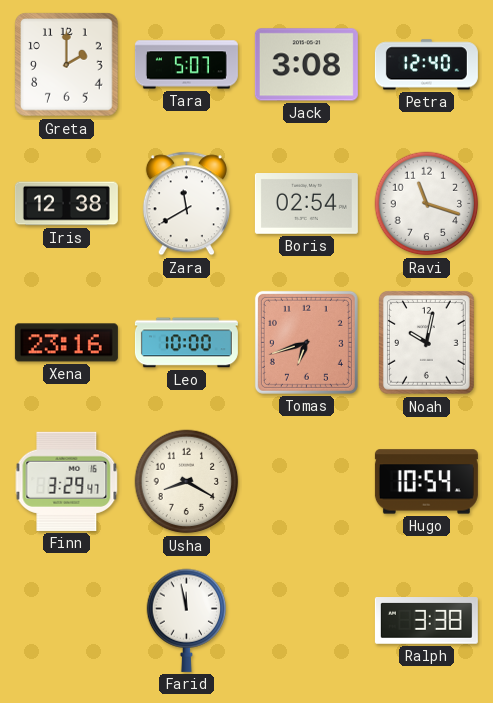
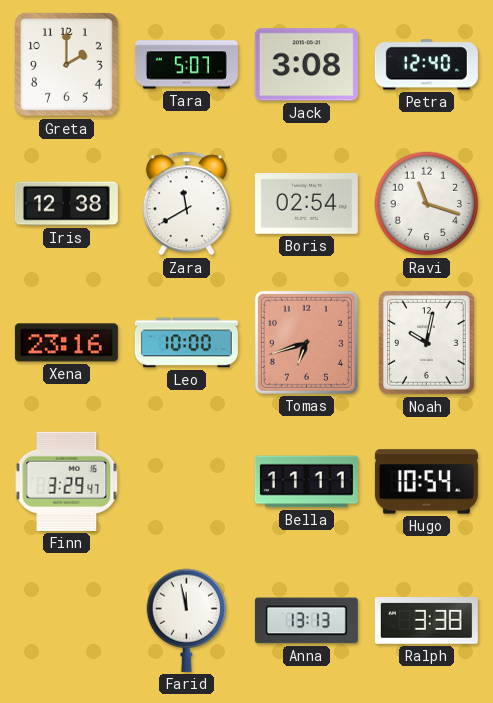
Usha: 8:20 -> none (187, 482)
Bella: none -> 11:11 (306, 482)
Anna: none -> 13:13 (306, 621)
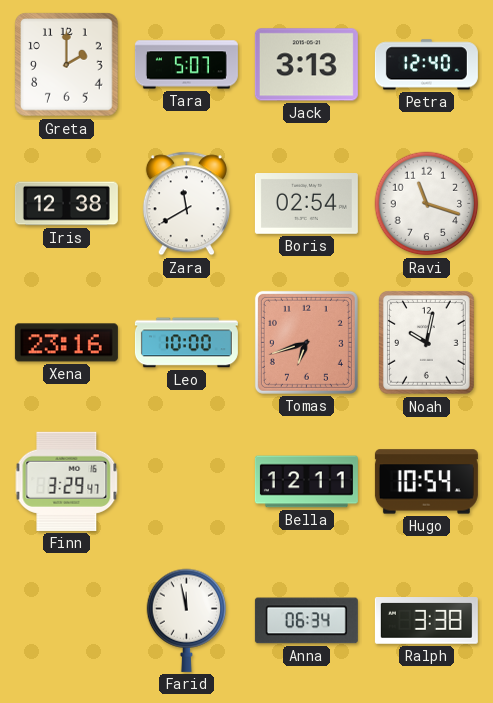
Jack: 3:08 -> 3:13 (306, 65)
Bella: 11:11 -> 12:11 (306, 482)
Anna: 13:13 -> 06:34 (306, 621)
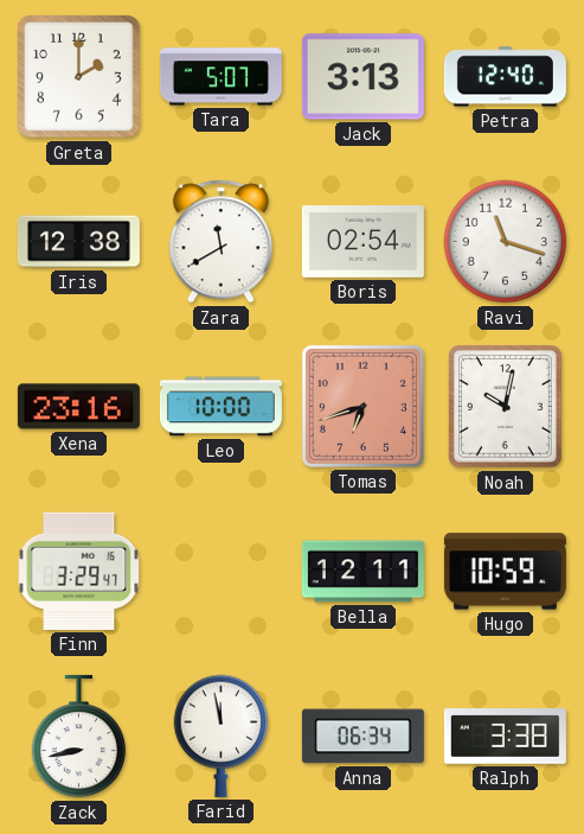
Hugo: 10:54 -> 10:59 (505, 572)
Zack: none -> 8:43 (79, 737)
